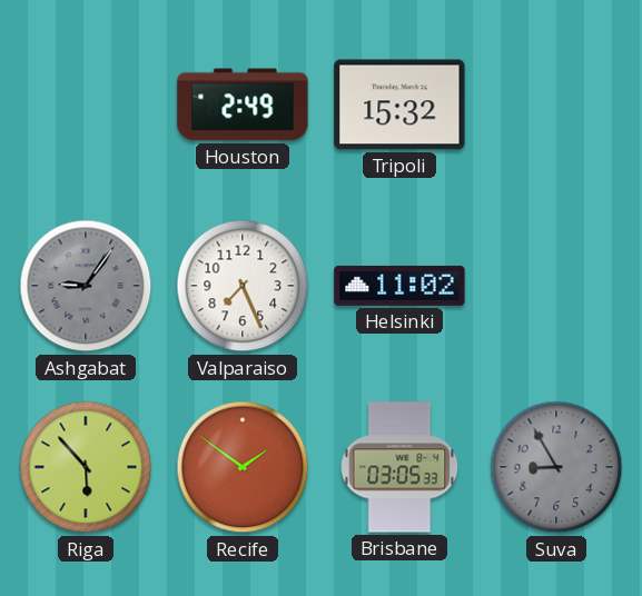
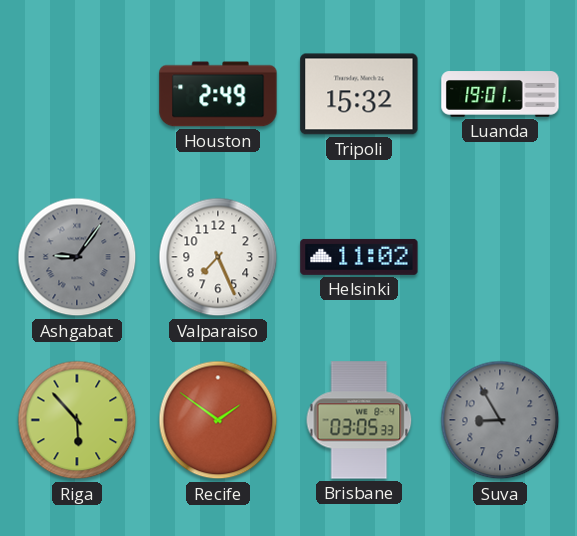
Luanda: none -> 19:01 (500, 94)
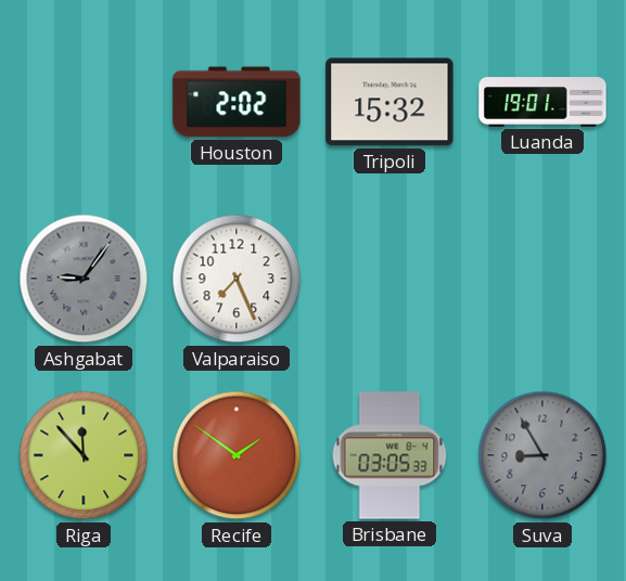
Houston: 2:49 -> 2:02 (237, 102)
Helsinki: 11:02 -> none (359, 257)
Riga: 5:53 -> 11:53 (84, 455)
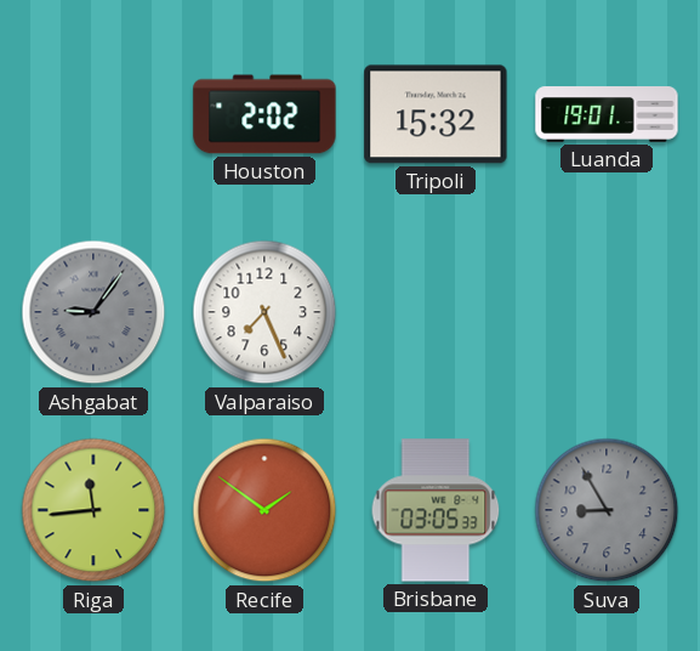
Riga: 11:53 -> 11:44 (93, 510)
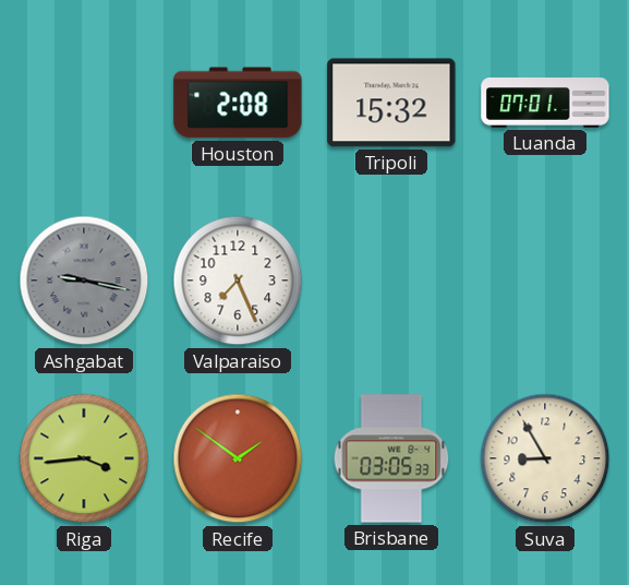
Houston: 2:02 -> 2:08 (238, 103)
Luanda: 19:01 -> 07:01 (545, 103)
Ashgabat: 9:06 -> 9:17 (84, 280)
Riga: 11:44 -> 3:44 (84, 458)
Suva dial: grey -> cream (545, 458)
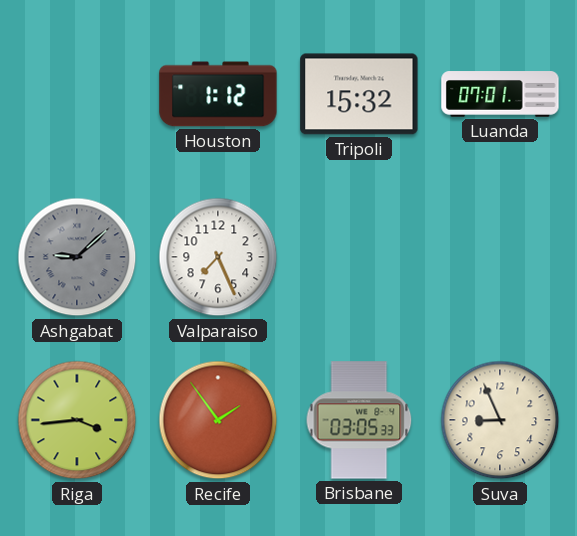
Houston: 2:08 -> 1:12 (218, 94)
Ashgabat: 9:17 -> 9:08 (77, 257)
Recife: 1:51 -> 1:54 (218, 420)
Suva: 8:55 -> 8:56 (500, 420)
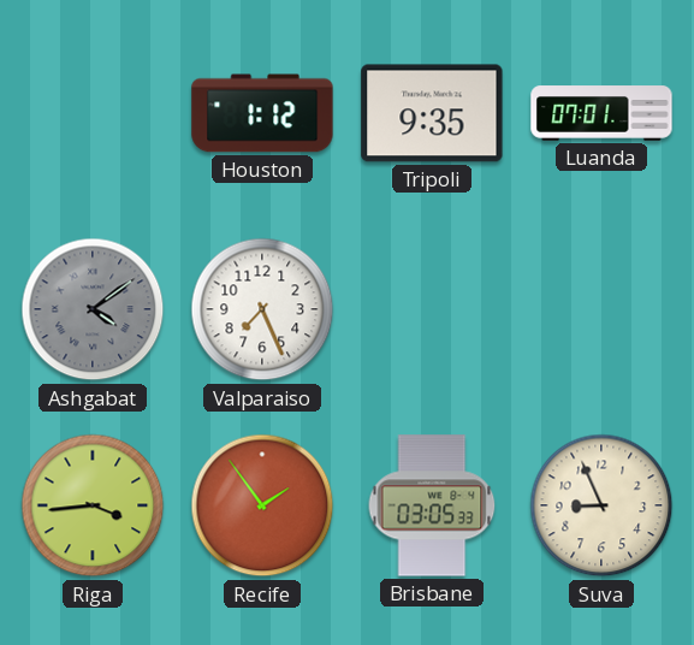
Tripoli: 15:32 -> 9:35 (432, 113)
Ashgabat: 9:08 -> 4:09 (93, 309)
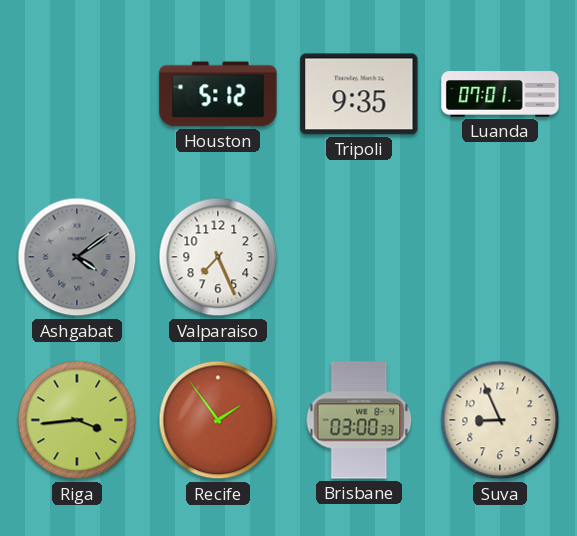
Houston: 1:12 -> 5:12 (218, 94)
Brisbane: 03:05 -> 03:00 (359, 420)
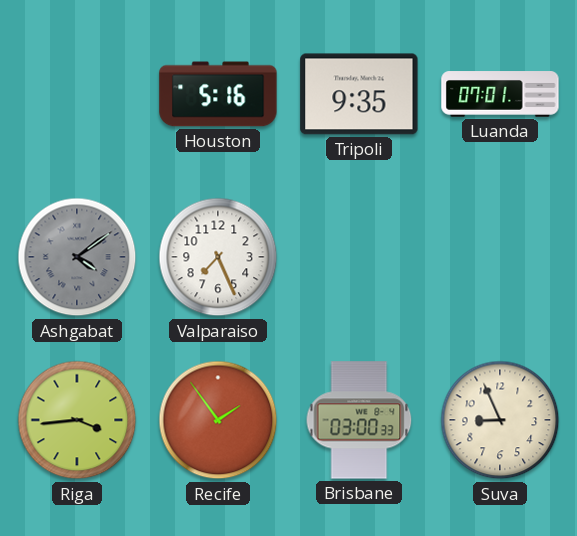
Houston: 5:12 -> 5:16 (218, 94)
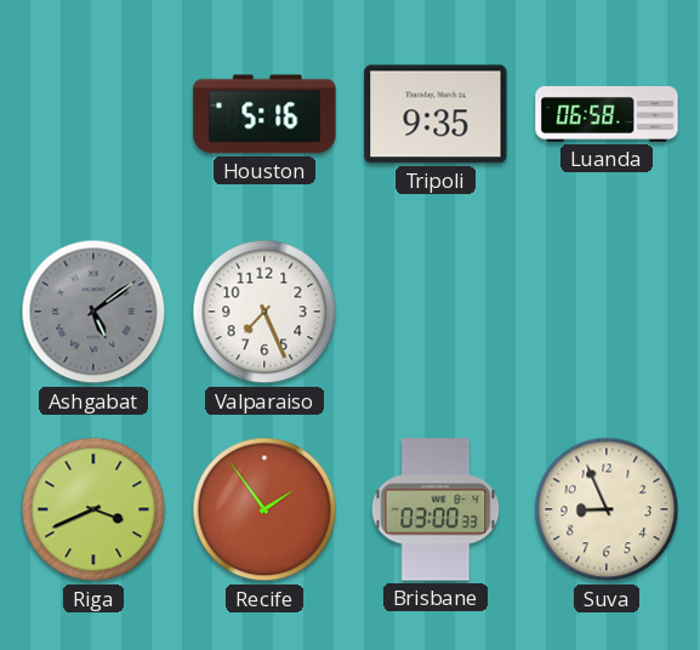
Luanda: 07:01 -> 06:58 (607, 114)
Ashgabat: 4:09 -> 5:09 (93, 312)
Riga: 3:44 -> 3:41 (93, 509)
